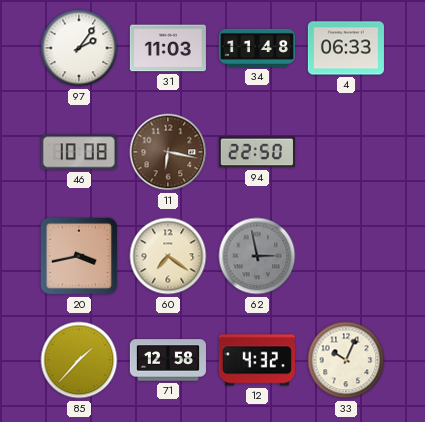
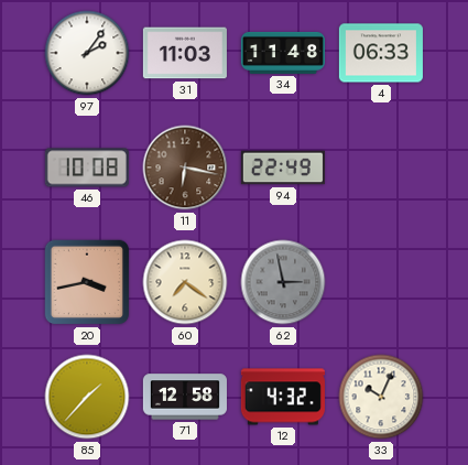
94: 22:50 -> 22:49 (283, 167)
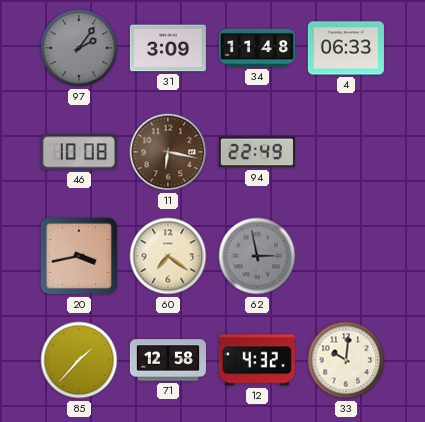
97 dial: white -> grey (79, 48)
31: 11:03 -> 3:09 (168, 48)
33: 10:04 -> 10:01 (346, 360)
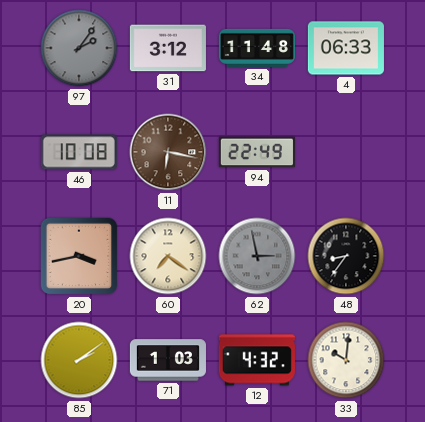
31: 3:09 -> 3:12 (168, 48)
48: none -> 8:36 (346, 256)
85: 1:37 -> 2:09 (79, 360)
71: 12:58 -> 1:03 (168, 360)
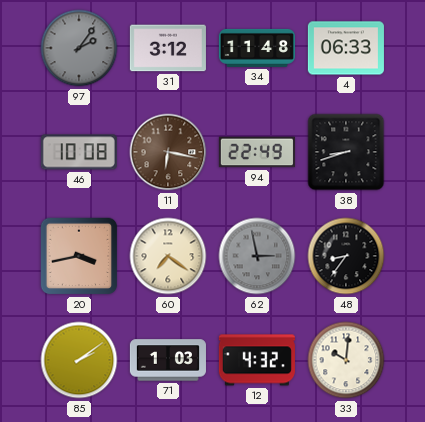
38: none -> 8:42 (346, 152)
